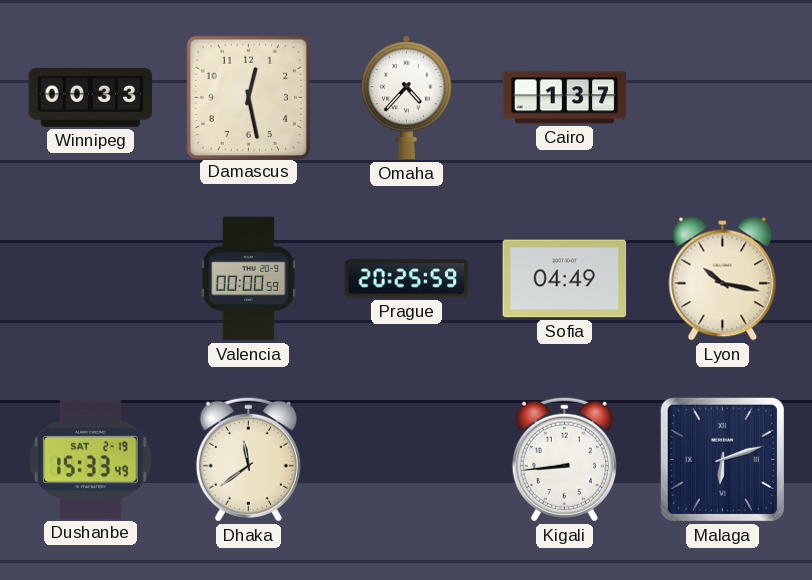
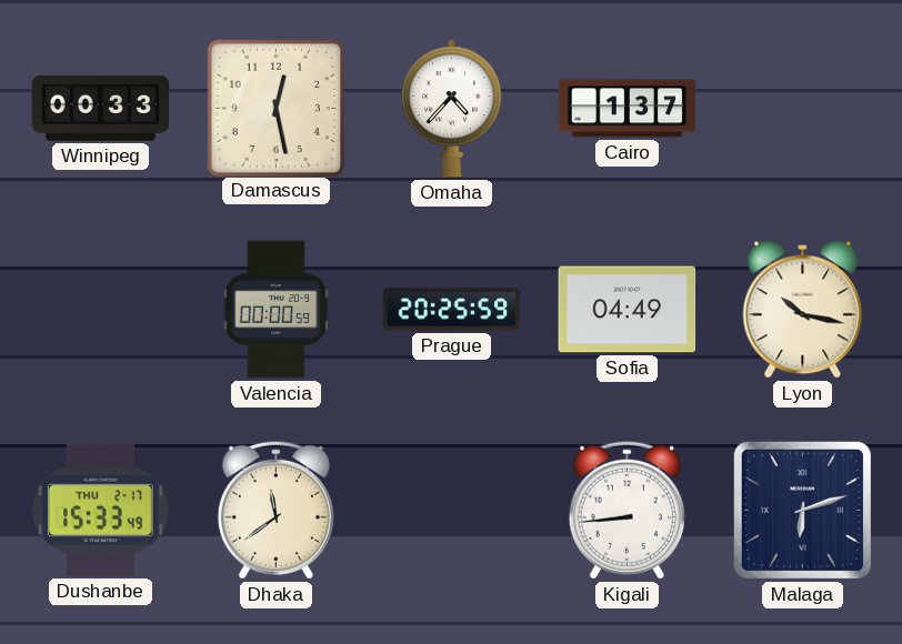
Dushanbe date: SAT 2-19 -> THU 2-17 (100, 510)
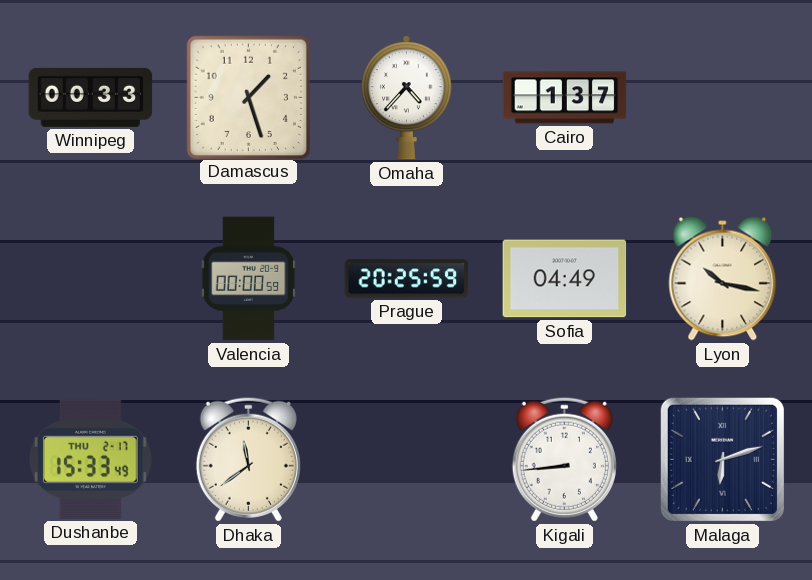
Damascus: 12:28 -> 1:27 (248, 97)
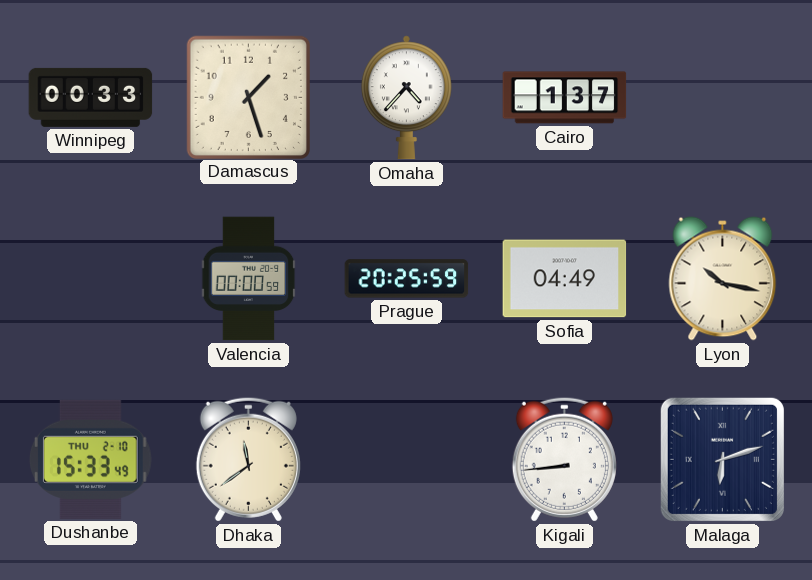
Dushanbe date: THU 2-17 -> THU 2-10 (90, 459)
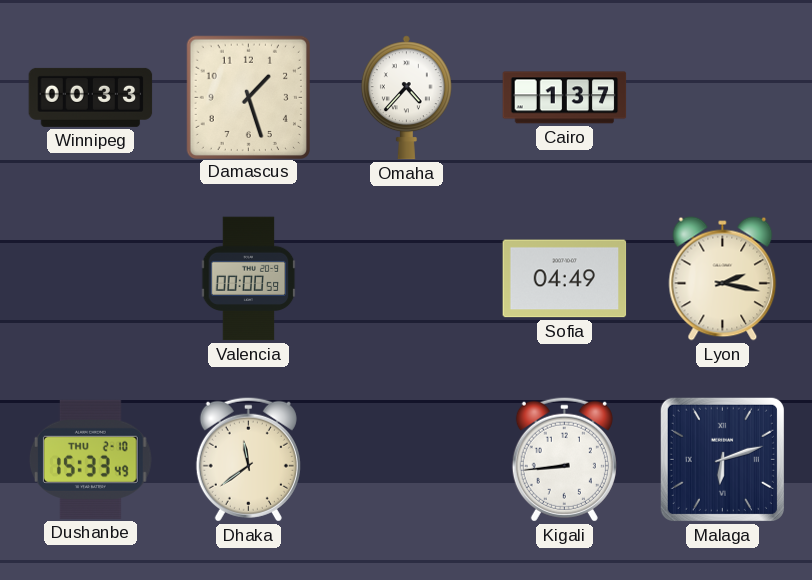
Prague: 20:25 -> none (407, 279)
Lyon: 10:17 -> 2:17 (723, 279)
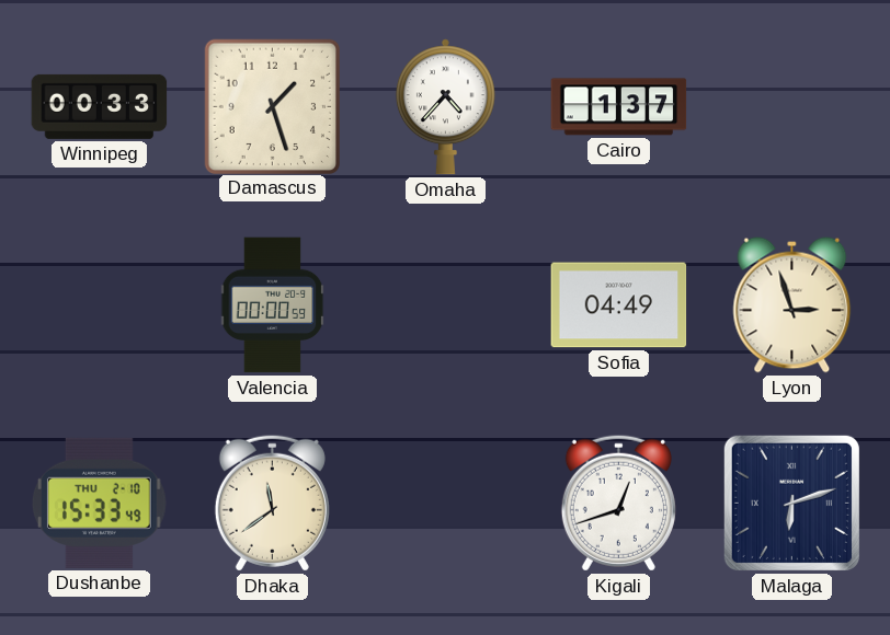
Lyon: 2:17 -> 2:57 (792, 305)
Kigali: 8:44 -> 12:42 (618, 503)
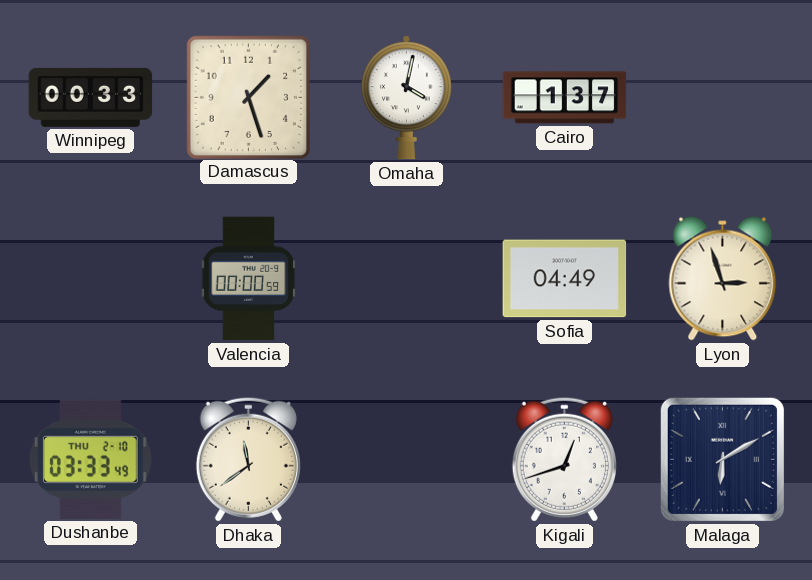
Omaha: 4:37 -> 4:02 (406, 98)
Dushanbe: 15:33 -> 03:33 (90, 459)
Malaga: 6:12 -> 6:10 (722, 459)
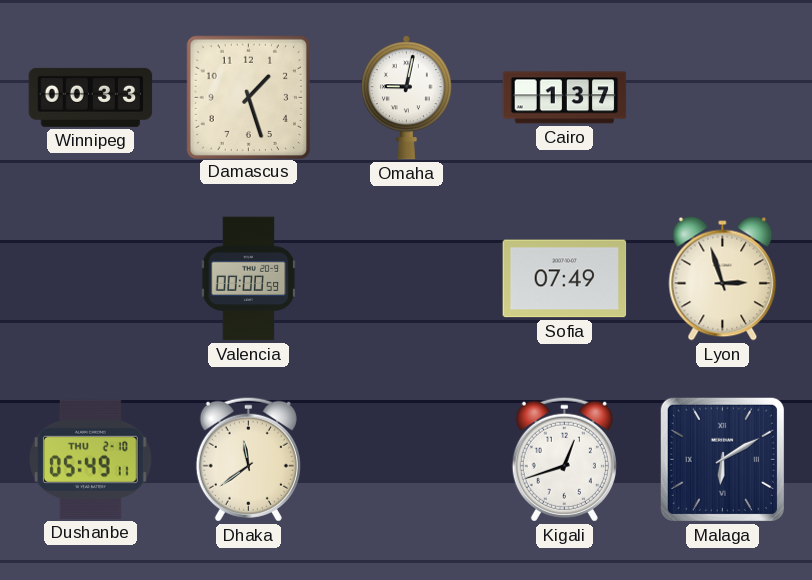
Omaha: 4:02 -> 9:02 (406, 98)
Sofia: 04:49 -> 07:49 (565, 279)
Dushanbe: 03:33 -> 05:49 (90, 459)
